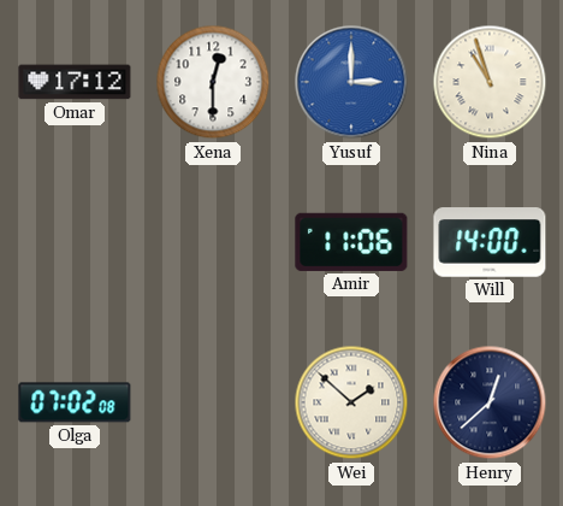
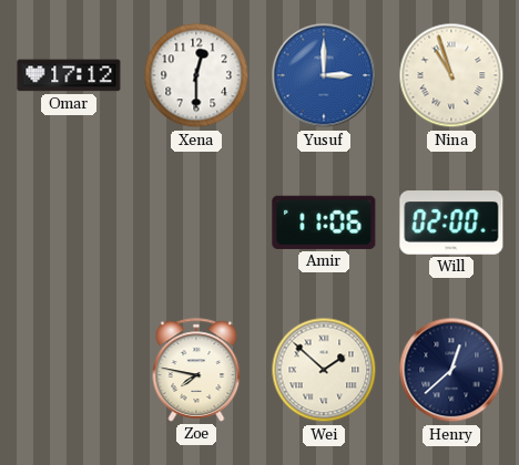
Will: 14:00 -> 02:00 (451, 223)
Olga: 07:02 -> none (75, 402)
Zoe: none -> 7:47 (196, 370)
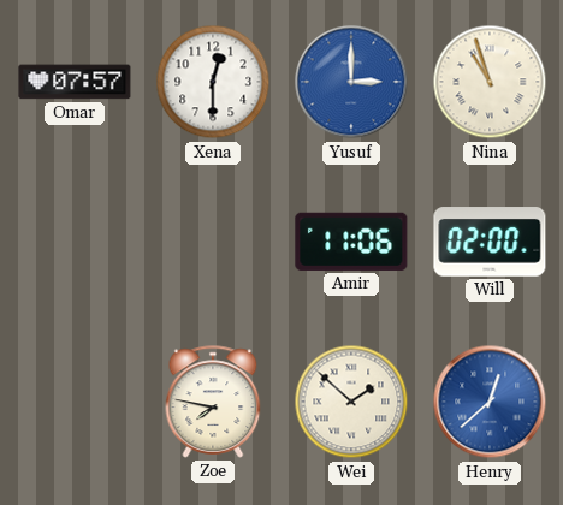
Omar: 17:12 -> 07:57 (75, 82)
Henry dial: navy -> blue (490, 402)
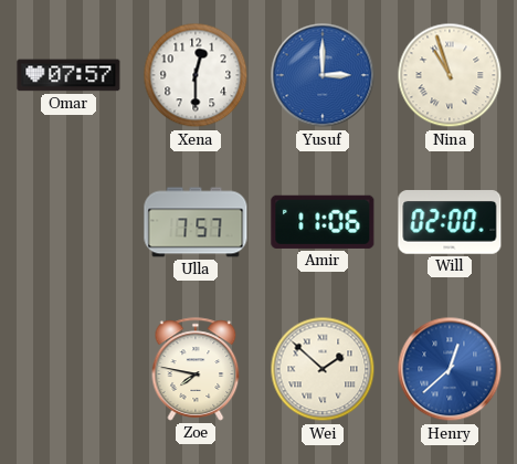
Ulla: none -> 7:57 (196, 222)
